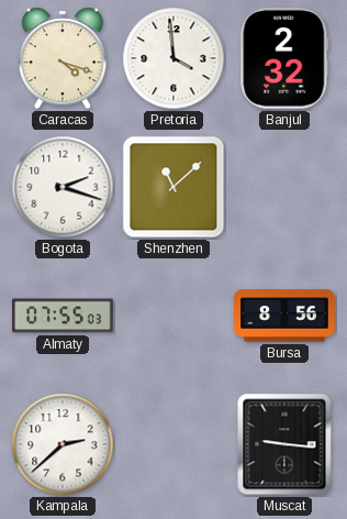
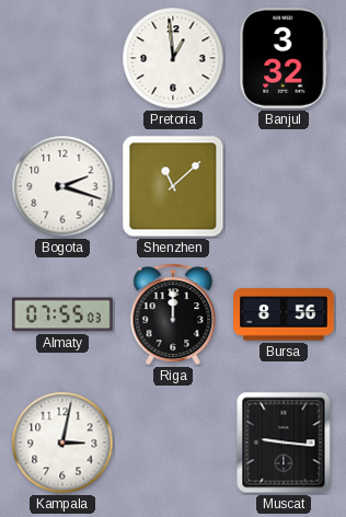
Caracas: 4:18 -> none (63, 58)
Pretoria: 3:59 -> 12:59 (173, 58)
Banjul: 2:32 -> 3:32 (284, 59)
Riga: none -> 12:00 (173, 314)
Kampala: 2:38 -> 3:02 (62, 443)
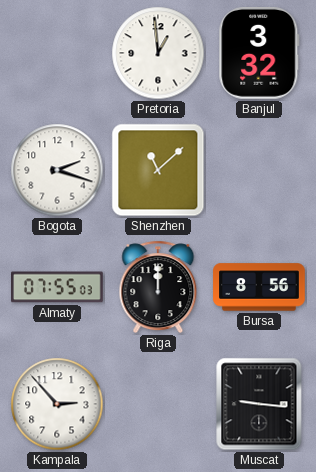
Kampala: 3:02 -> 2:53 (57, 404)
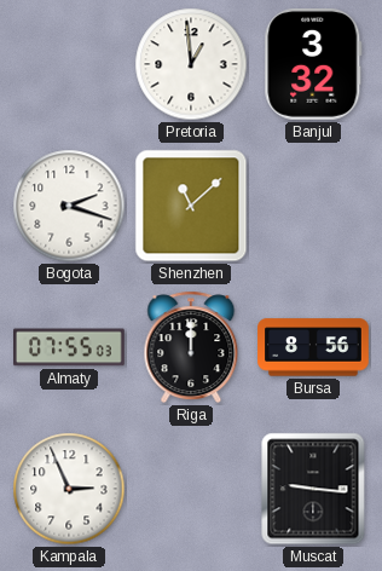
Kampala: 2:53 -> 2:56 (69, 489)
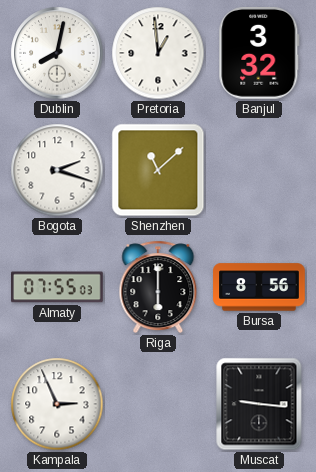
Dublin: none -> 8:02 (57, 53)
Riga: 12:00 -> 6:00 (158, 287)
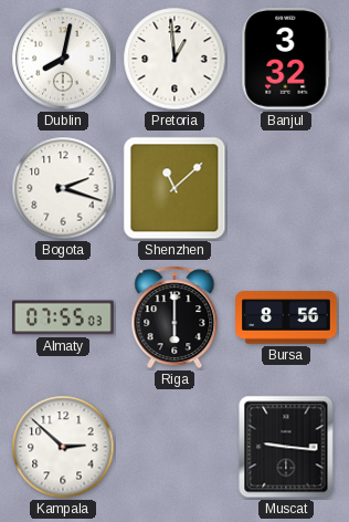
Kampala: 2:56 -> 2:52 (63, 447)
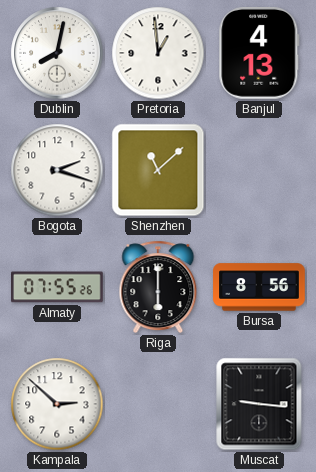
Banjul: 3:32 -> 4:13 (259, 54)
Almaty: 07:55:03 -> 07:55:26 (58, 287)
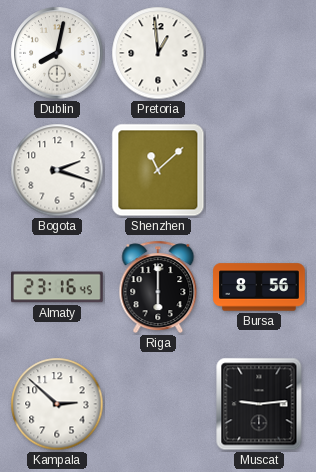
Banjul: 4:13 -> none (259, 54)
Almaty: 07:55 -> 23:16 (58, 287)
Muscat: 9:16 -> 9:14 (259, 404)
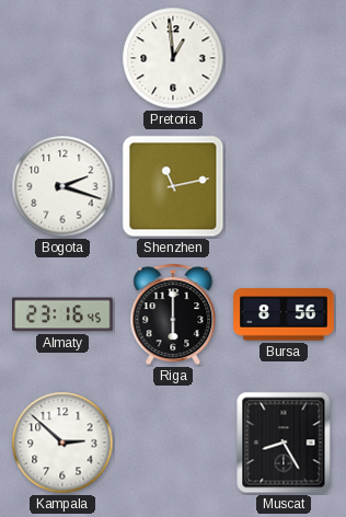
Dublin: 8:02 -> none (57, 53)
Shenzhen: 11:08 -> 11:13 (173, 186)
Muscat: 9:14 -> 8:25 (284, 443)
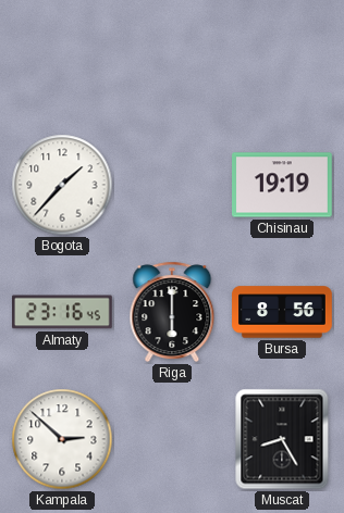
Pretoria: 12:59 -> none (173, 58)
Bogota: 2:18 -> 1:37 (62, 185)
Shenzhen: 11:13 -> none (173, 186)
Chisinau: none -> 19:19 (283, 185)
